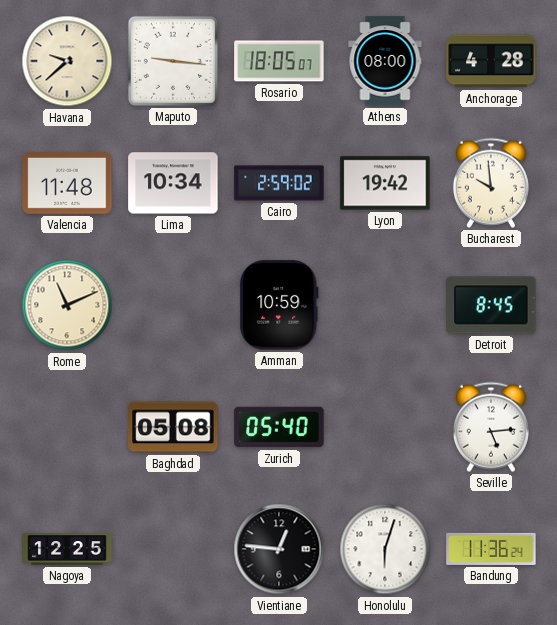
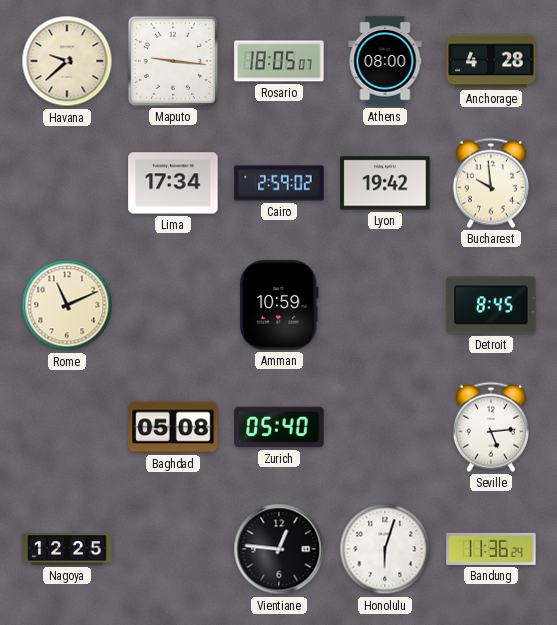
Valencia: 11:48 -> none (67, 184)
Lima: 10:34 -> 17:34 (173, 183)
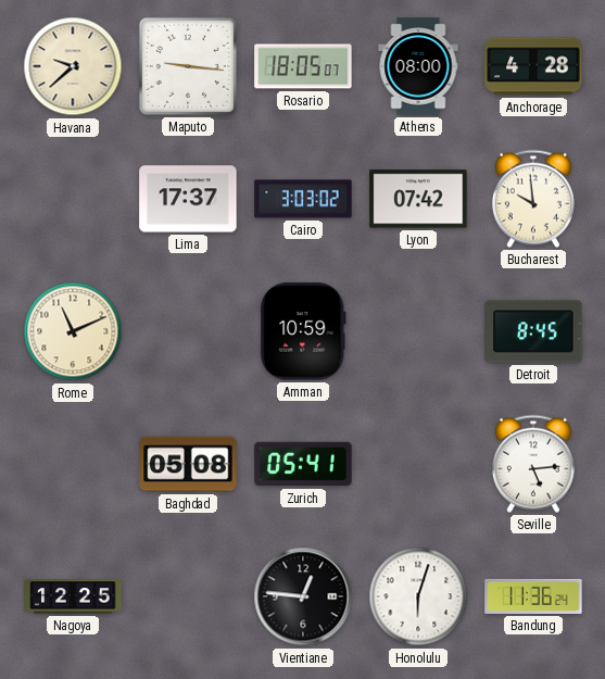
Lima: 17:34 -> 17:37 (188, 199)
Cairo: 2:59 -> 3:03 (303, 199)
Lyon: 19:42 -> 07:42 (418, 199)
Zurich: 05:40 -> 05:41 (303, 464)
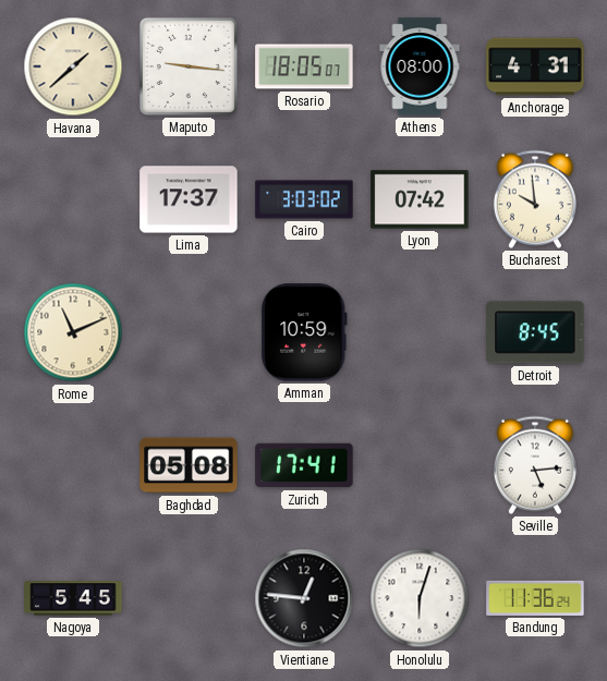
Havana: 9:38 -> 1:38 (73, 66)
Anchorage: 4:28 -> 4:31 (535, 66)
Zurich: 05:41 -> 17:41 (304, 465)
Nagoya: 12:25 -> 5:45 (73, 598)
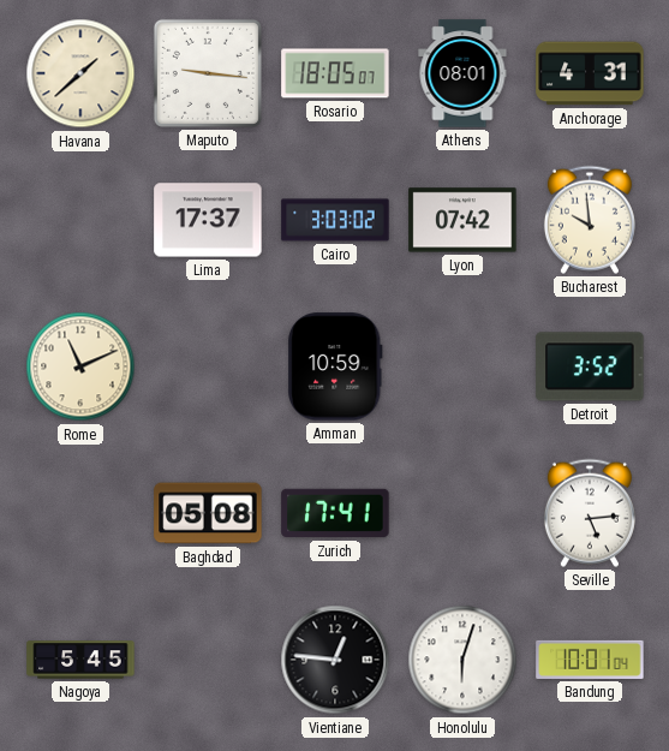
Athens: 08:00 -> 08:01 (462, 73)
Detroit: 8:45 -> 3:52 (590, 366)
Bandung: 11:36 -> 10:01 (590, 660)
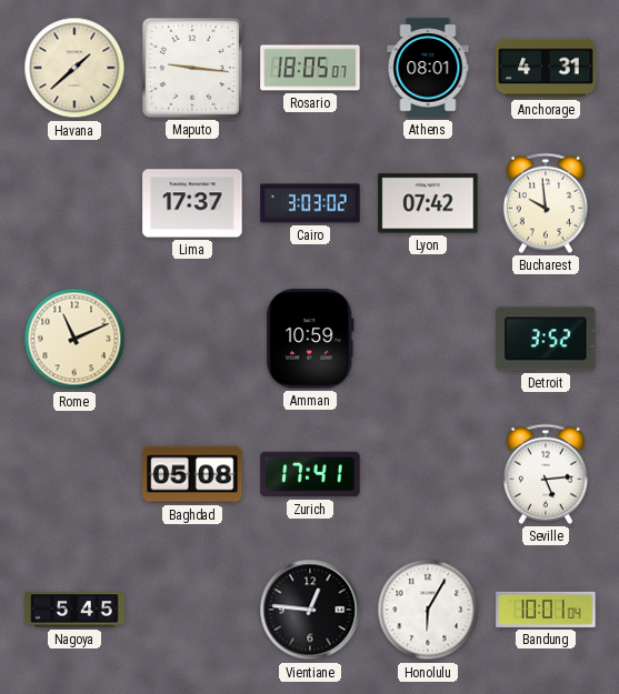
Honolulu: 6:03 -> 6:05 (428, 610)
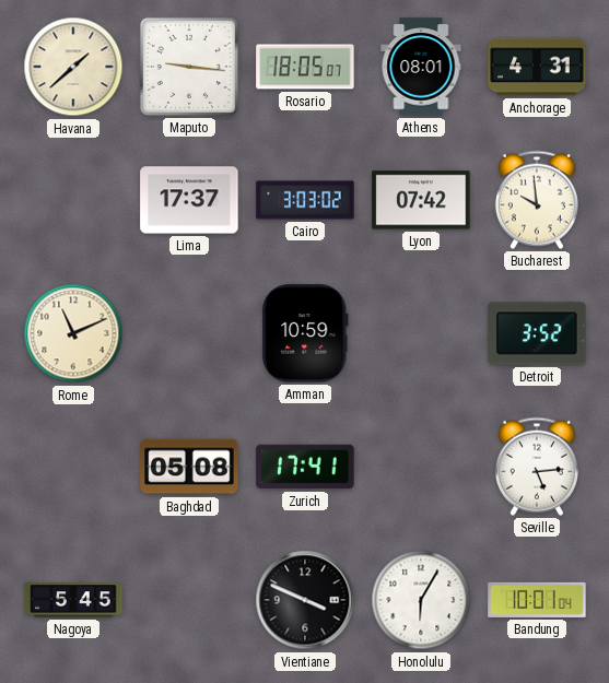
Vientiane: 12:46 -> 3:49 (305, 600)
